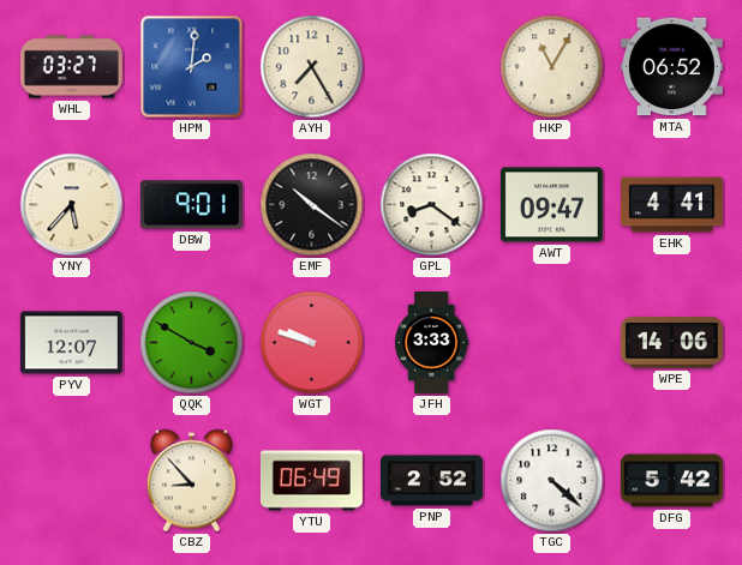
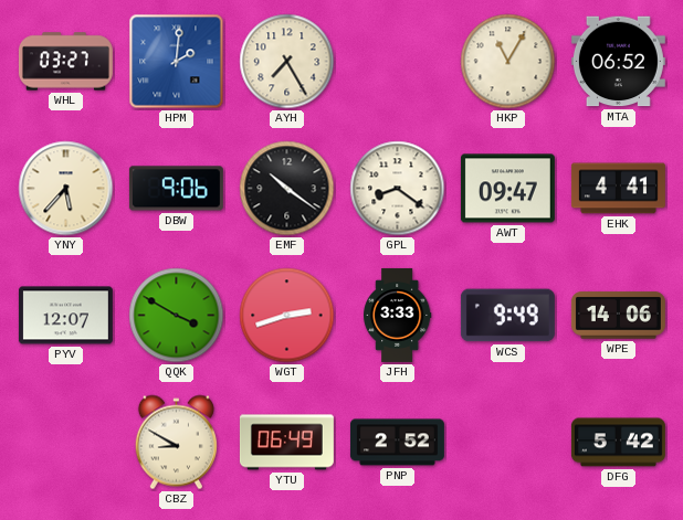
DBW: 9:01 -> 9:06 (176, 189)
WGT: 9:48 -> 2:42 (287, 316)
WCS: none -> 9:49 (507, 316)
CBZ: 8:53 -> 8:50 (176, 443)
TGC: 4:22 -> none (552, 481)
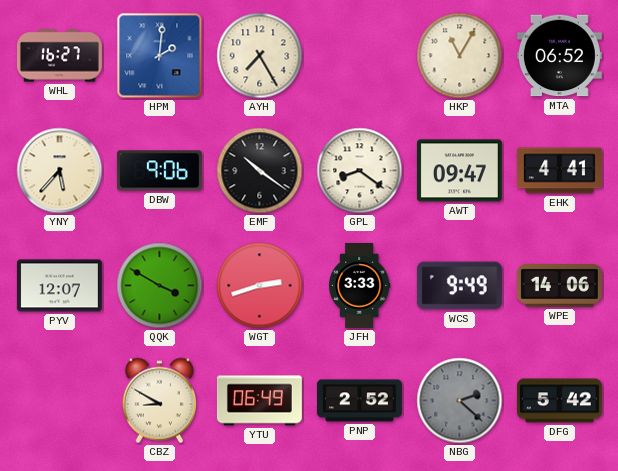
WHL: 03:27 -> 16:27 (59, 56)
NBG: none -> 2:22 (460, 401)
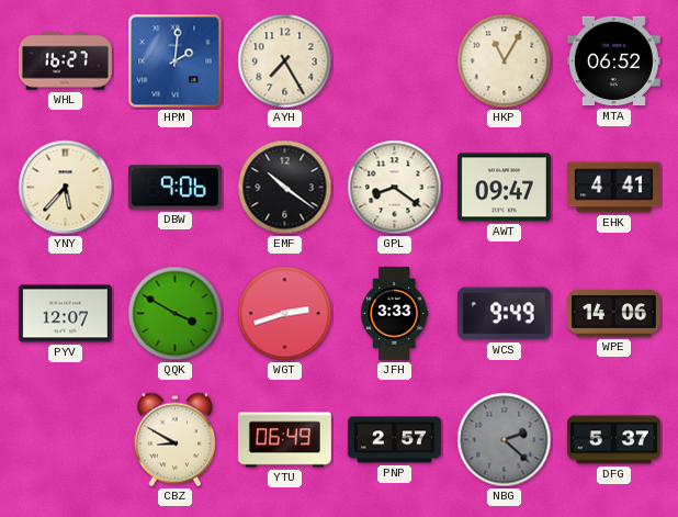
PNP: 2:52 -> 2:57 (394, 440)
DFG: 5:42 -> 5:37 (613, 440)
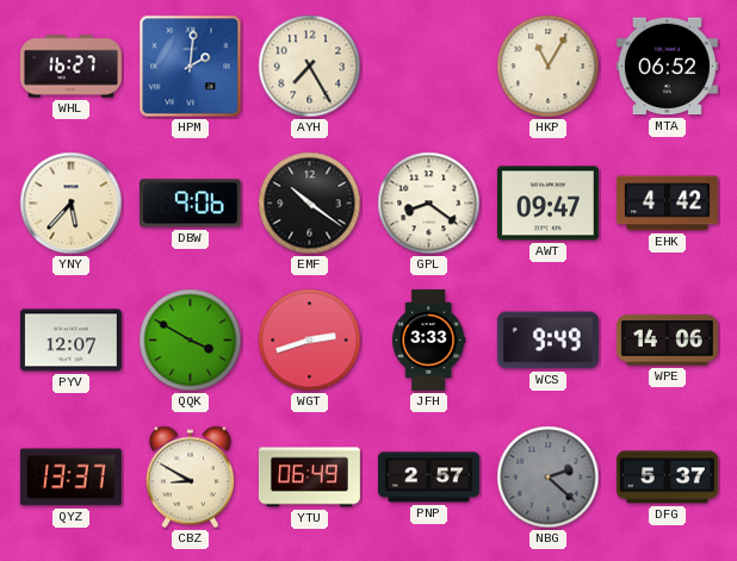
EHK: 4:41 -> 4:42 (667, 204)
QYZ: none -> 13:37 (70, 478)
